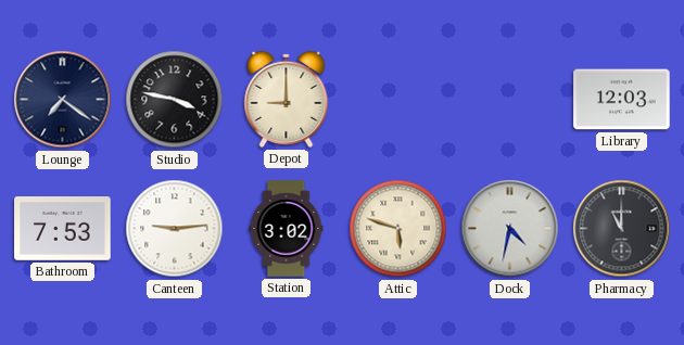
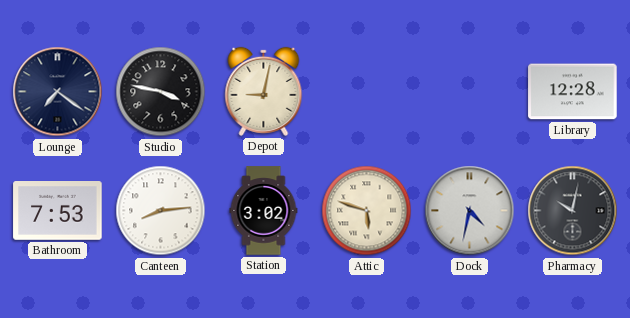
Depot: 9:00 -> 9:02 (264, 91)
Library: 12:03 -> 12:28 (573, 92)
Canteen: 9:14 -> 8:14 (161, 211)
Pharmacy: 11:00 -> 10:02 (573, 211)
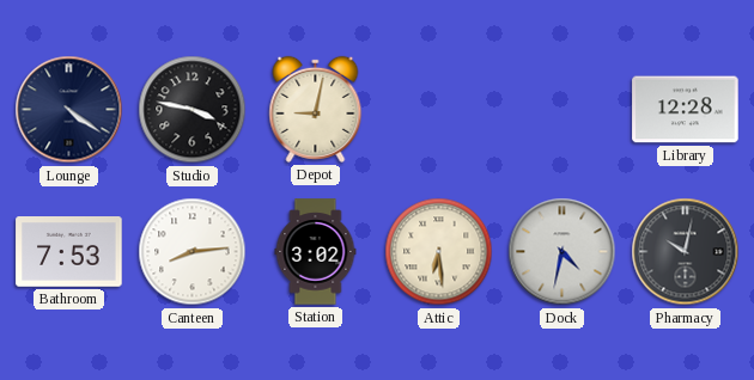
Lounge: 7:21 -> 4:21 (69, 110)
Attic: 5:48 -> 6:29 (439, 252)
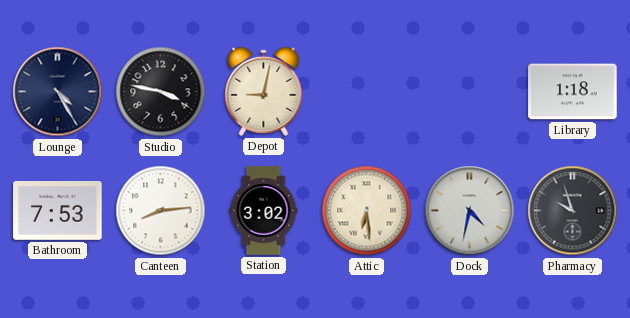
Lounge: 4:21 -> 4:25 (58, 92)
Library: 12:28 -> 1:18 (573, 92)
Pharmacy: 10:02 -> 9:57 (573, 211)
